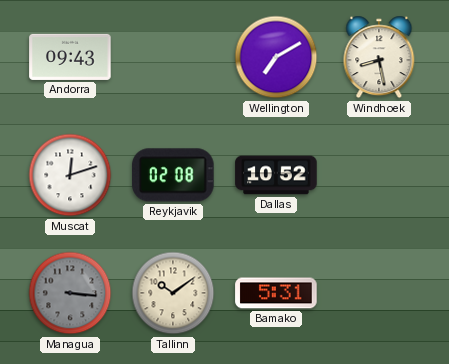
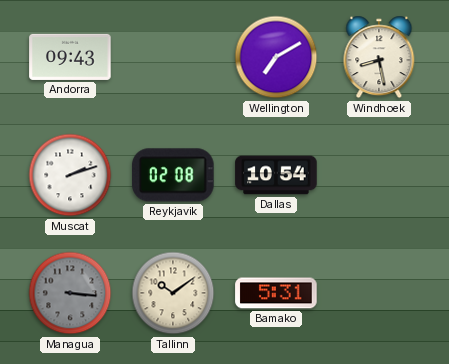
Muscat: 12:12 -> 2:12 (70, 175)
Dallas: 10:52 -> 10:54 (276, 175)
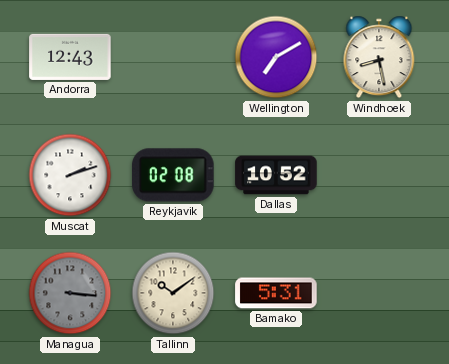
Andorra: 09:43 -> 12:43 (70, 57)
Dallas: 10:54 -> 10:52 (276, 175)
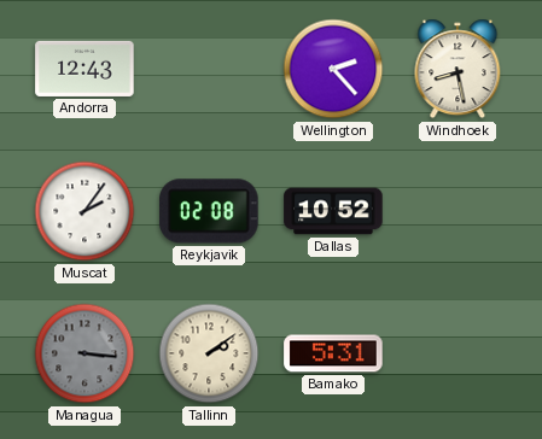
Wellington: 7:10 -> 2:23 (333, 69)
Muscat: 2:12 -> 2:06 (84, 211)
Tallinn: 10:09 -> 2:09 (209, 353)
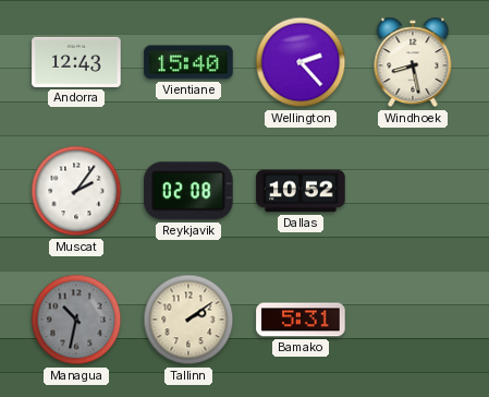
Vientiane: none -> 15:40 (188, 62)
Managua: 3:16 -> 10:32 (76, 320)
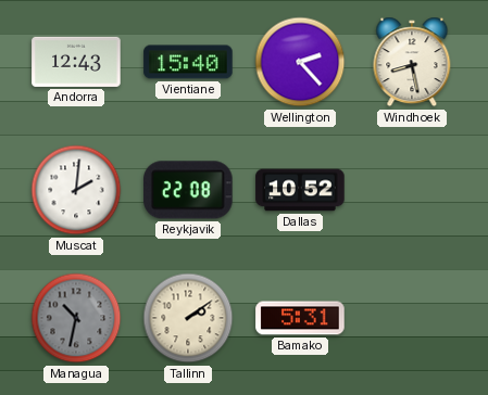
Muscat: 2:06 -> 2:01 (76, 190)
Reykjavik: 02:08 -> 22:08 (188, 190)
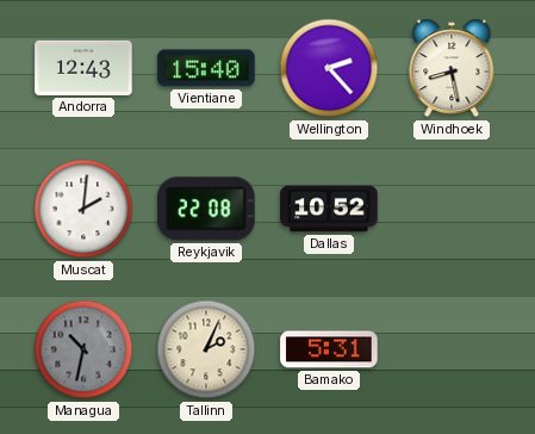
Tallinn: 2:09 -> 2:04 (206, 349)
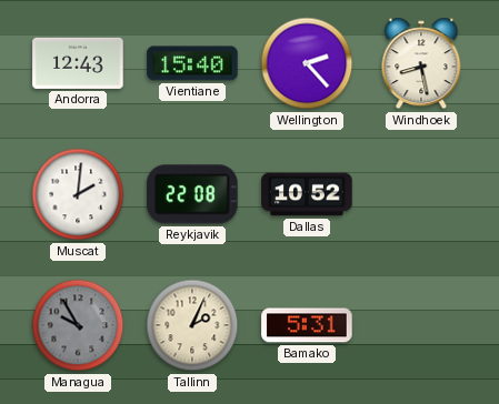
Managua: 10:32 -> 9:55 (78, 325)
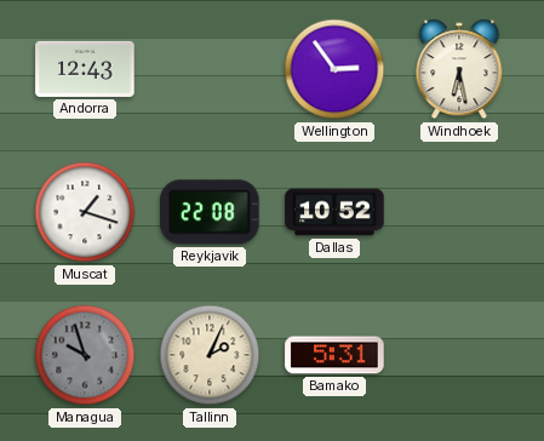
Vientiane: 15:40 -> none (192, 63)
Wellington: 2:23 -> 2:54 (334, 69)
Windhoek: 8:28 -> 6:28 (459, 69)
Muscat: 2:01 -> 1:18 (85, 212)
Managua: 9:55 -> 9:57 (85, 355)
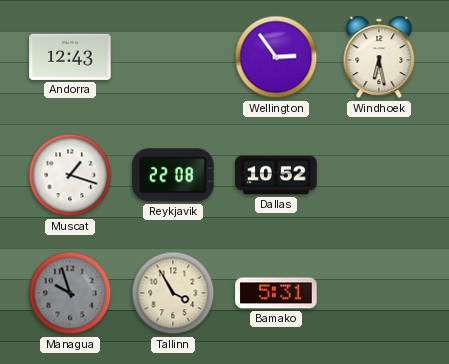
Tallinn: 2:04 -> 3:55 (173, 293)
